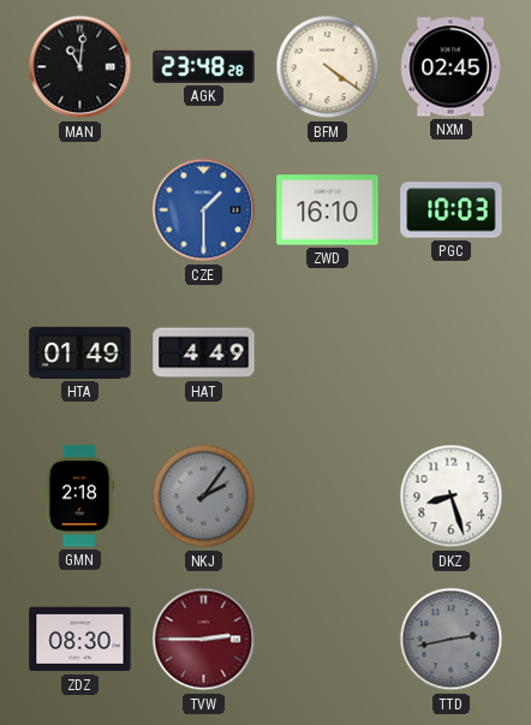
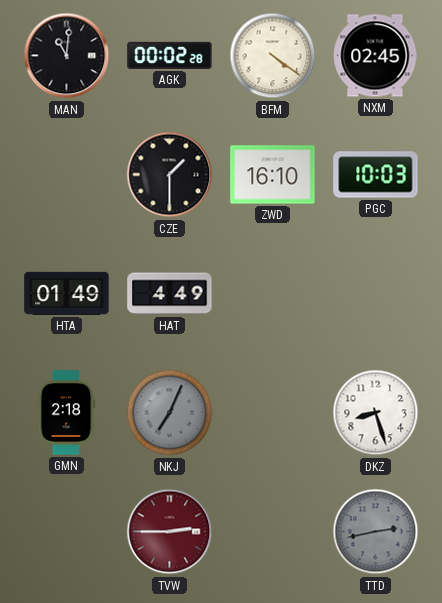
AGK: 23:48 -> 00:02 (170, 55)
CZE dial: blue -> black (170, 175)
NKJ: 2:06 -> 7:04 (170, 413)
ZDZ: 08:30 -> none (80, 640)
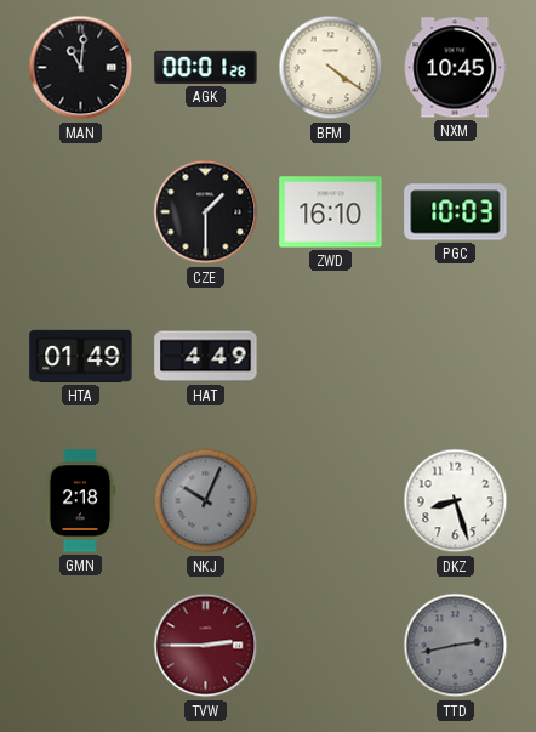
AGK: 00:02 -> 00:01 (206, 67)
NXM: 02:45 -> 10:45 (455, 68)
NKJ: 7:04 -> 10:04 (206, 501)
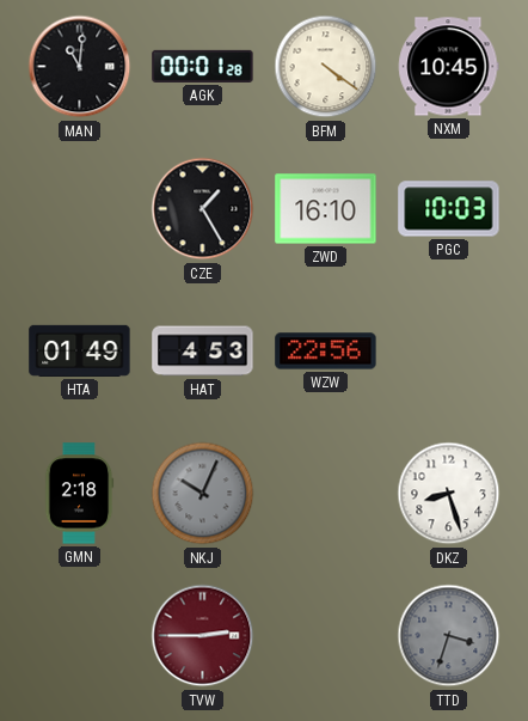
CZE: 1:30 -> 1:25 (203, 209)
HAT: 4:49 -> 4:53 (203, 352)
WZW: none -> 22:56 (326, 352)
TTD: 2:43 -> 3:33 (449, 636)
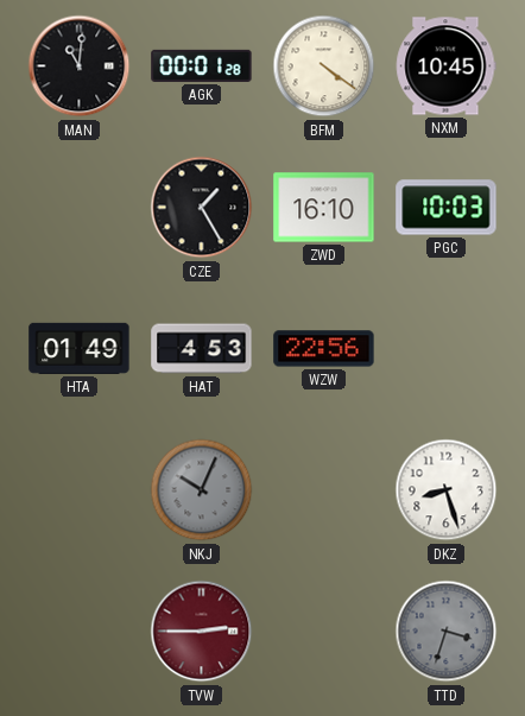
GMN: 2:18 -> none (79, 494)
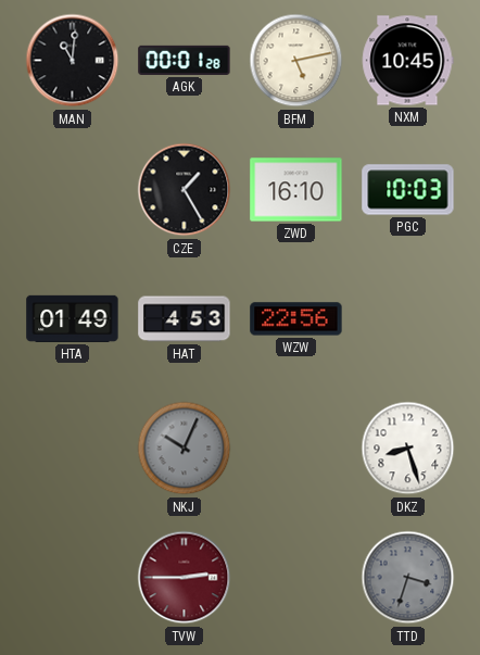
BFM: 4:21 -> 5:13 (296, 61)
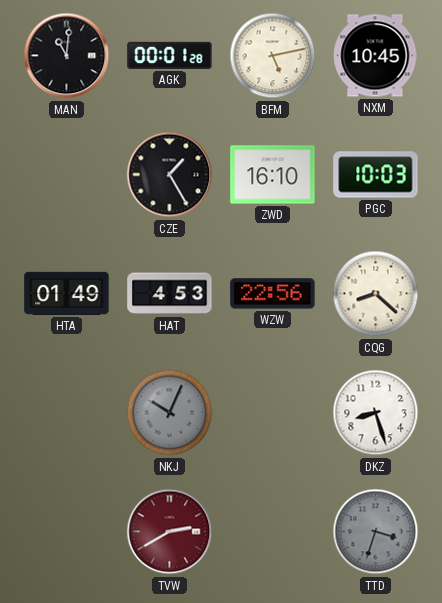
CQG: none -> 8:22 (376, 294)
TVW: 2:45 -> 2:40 (170, 532)
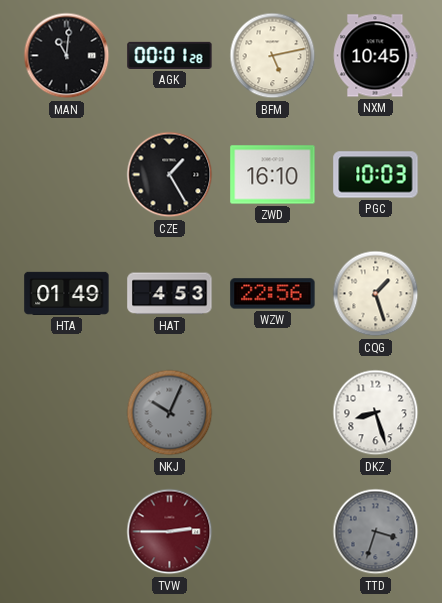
CQG: 8:22 -> 1:27 (376, 294)
TVW: 2:40 -> 2:45 (170, 532)
